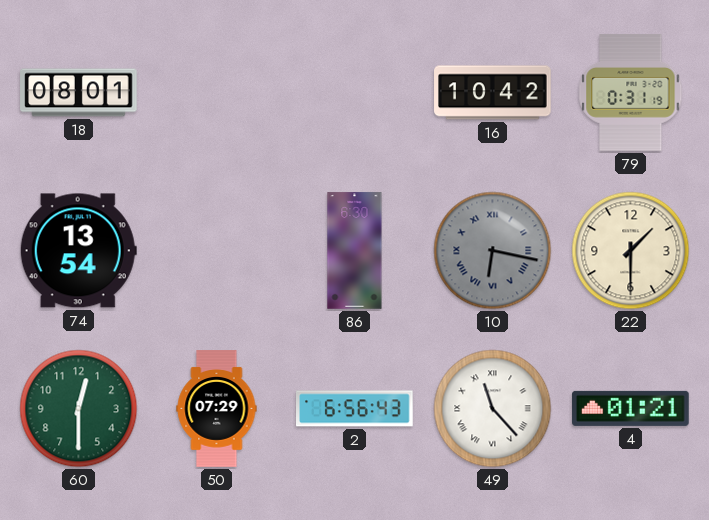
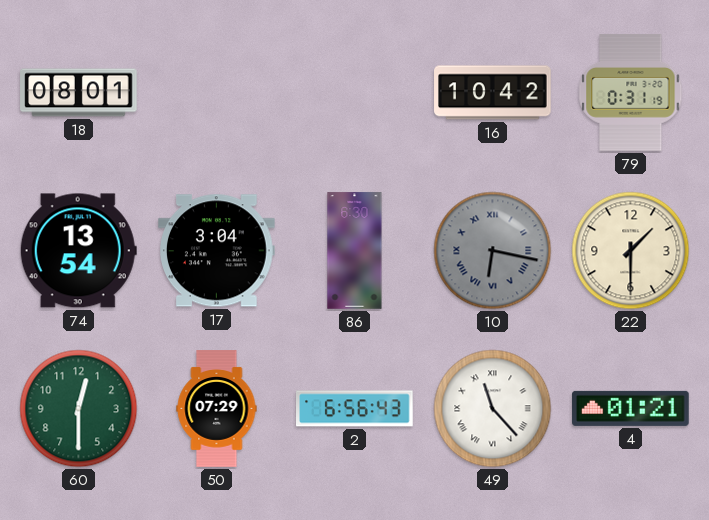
17: none -> 3:04 (217, 251)
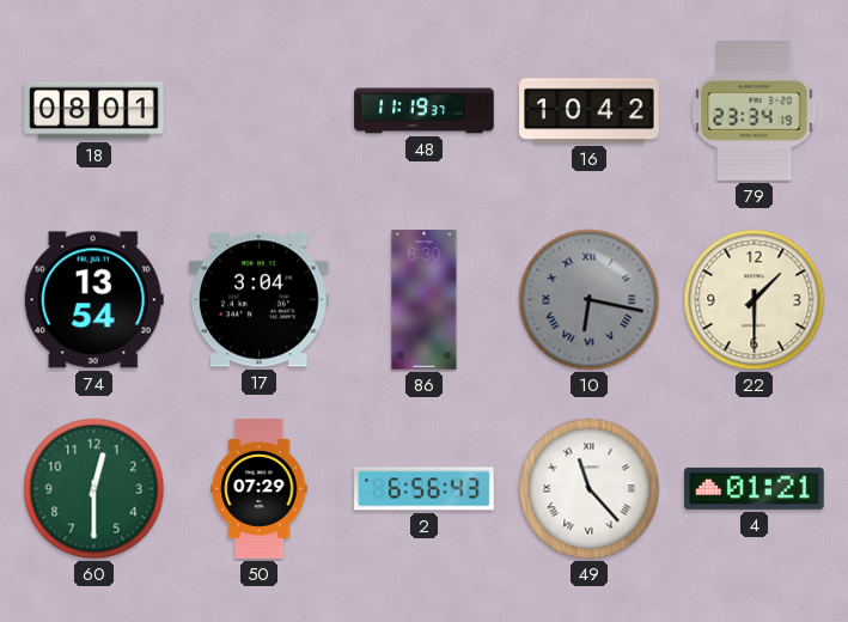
48: none -> 11:19 (425, 111)
79: 0:31 -> 23:34 (755, 111)
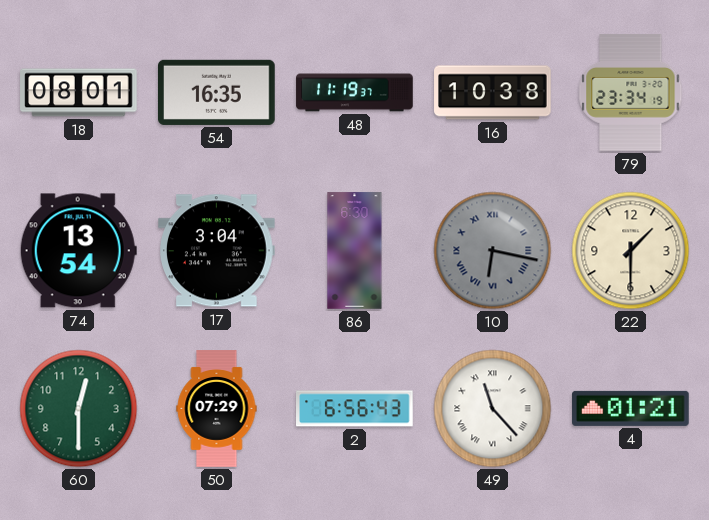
54: none -> 16:35 (217, 92)
16: 10:42 -> 10:38 (493, 93)
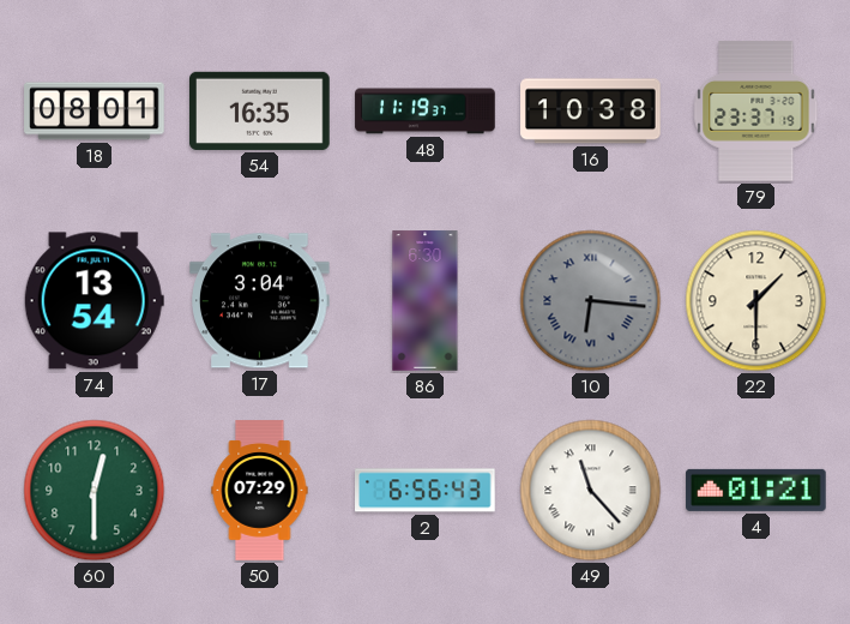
79: 23:34 -> 23:37 (756, 112)
10: 6:17 -> 6:16 (591, 301)
